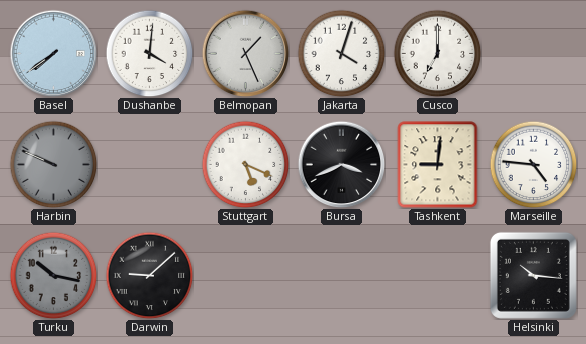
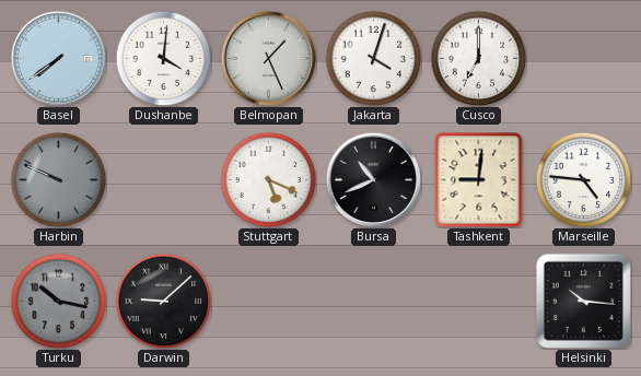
Bursa: 3:41 -> 10:41 (373, 179)
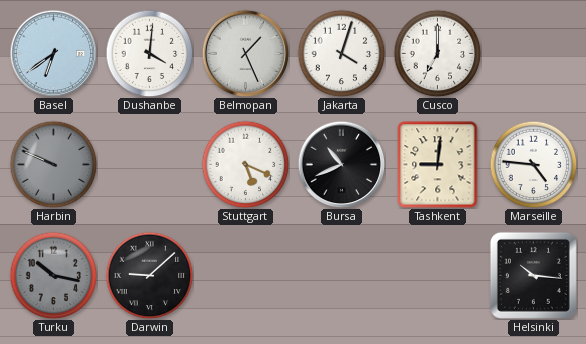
Basel: 7:39 -> 6:39 (53, 53)
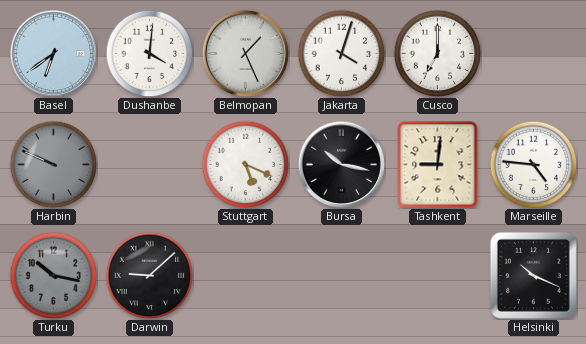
Bursa: 10:41 -> 10:17 (341, 164)
Helsinki: 10:16 -> 10:19 (533, 275)
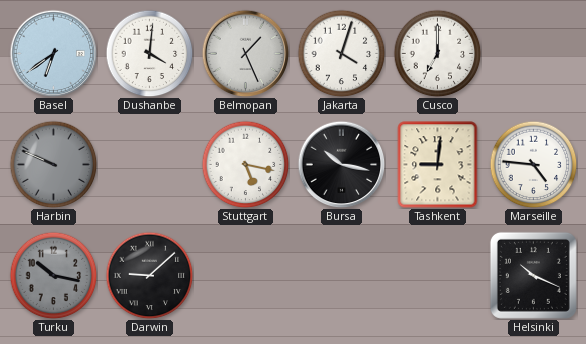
Stuttgart: 5:19 -> 5:17 (245, 164)
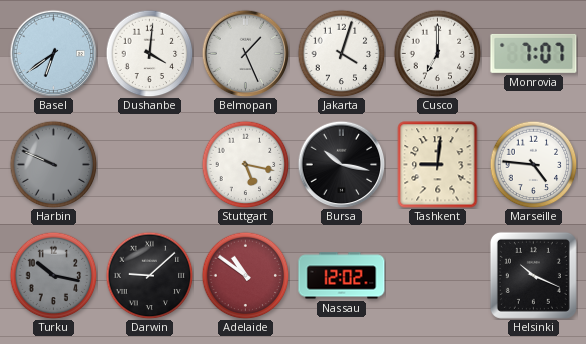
Monrovia: none -> 7:07 (534, 53)
Adelaide: none -> 10:51 (245, 275)
Nassau: none -> 12:02 (342, 276)
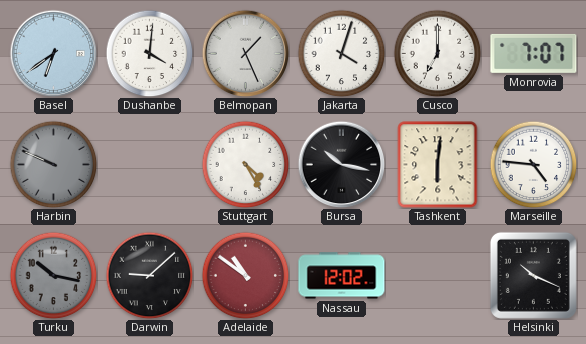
Stuttgart: 5:17 -> 4:25 (245, 164)
Tashkent: 9:01 -> 6:01 (438, 165)
